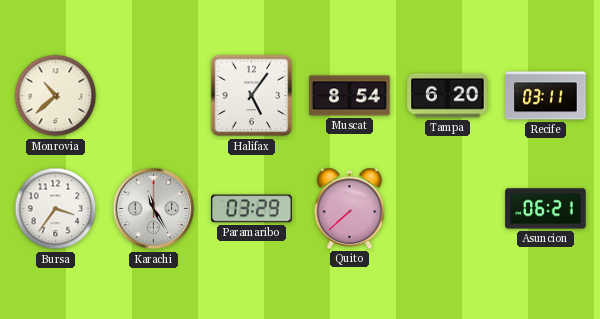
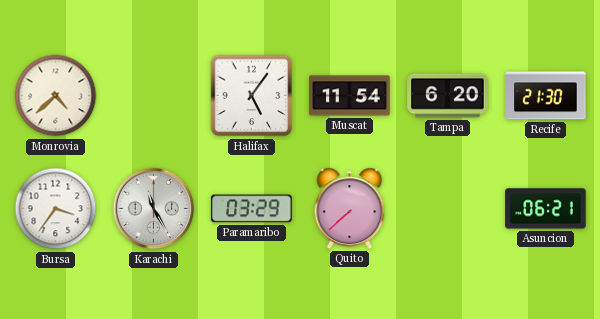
Monrovia: 10:38 -> 4:38 (56, 96)
Muscat: 8:54 -> 11:54 (350, 96)
Recife: 03:11 -> 21:30 (546, 96)
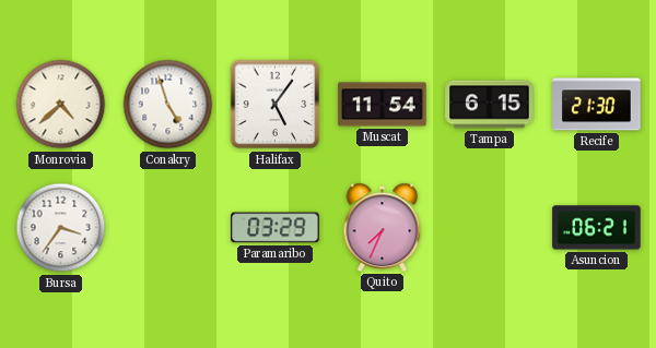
Conakry: none -> 4:57 (168, 105)
Tampa: 6:20 -> 6:15 (490, 105)
Karachi: 11:25 -> none (154, 209)
Quito: 7:38 -> 7:34 (383, 227)
